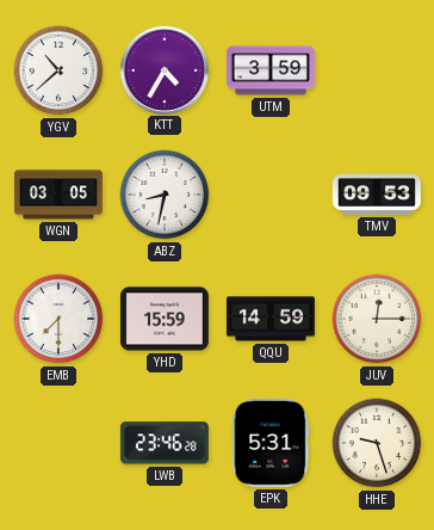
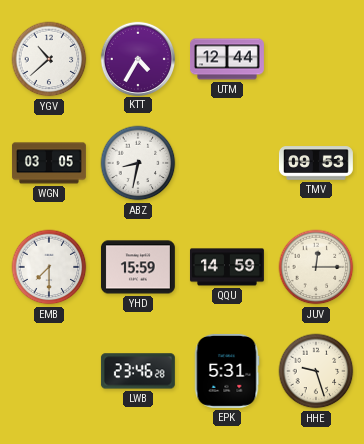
UTM: 3:59 -> 12:44 (228, 59)
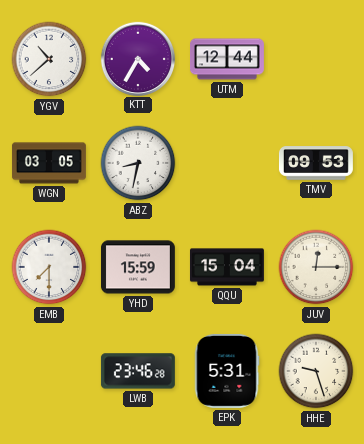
QQU: 14:59 -> 15:04 (227, 267)
